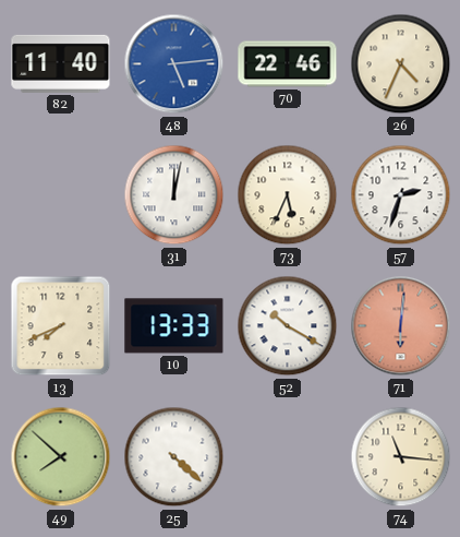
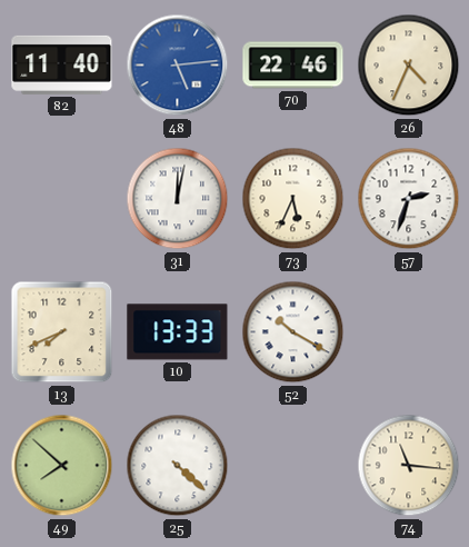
71: 6:01 -> none (401, 326)
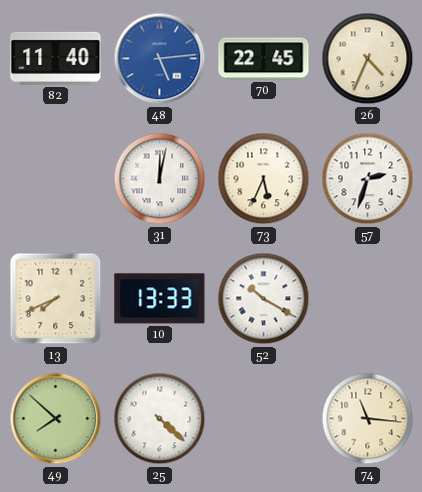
70: 22:46 -> 22:45 (264, 59)
